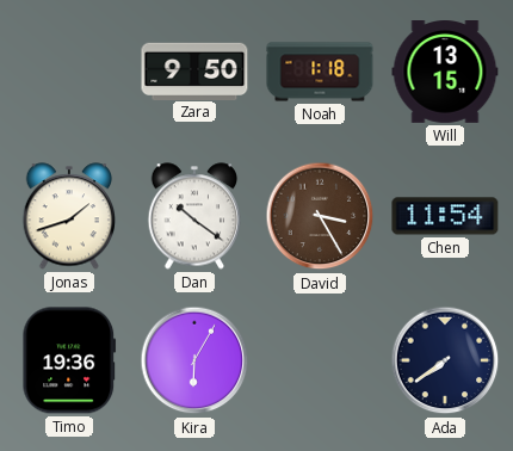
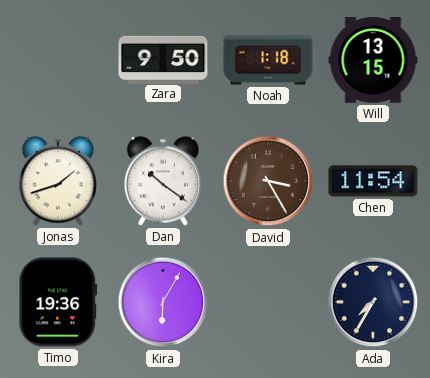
Ada: 7:39 -> 7:35 (373, 302)
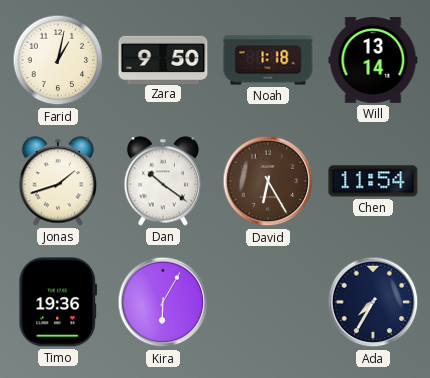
Farid: none -> 1:02 (58, 60)
Will: 13:15 -> 13:14 (373, 61)
David: 3:25 -> 6:25 (268, 181)
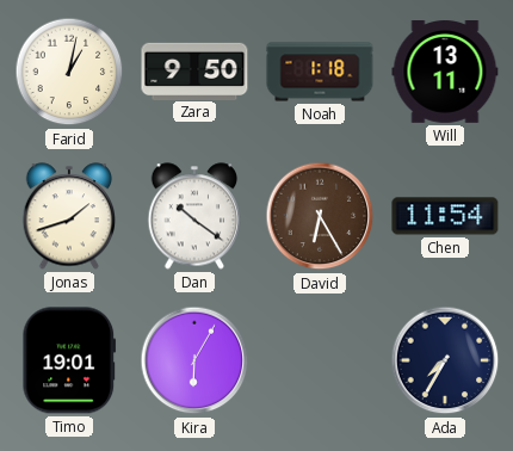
Will: 13:14 -> 13:11 (445, 73)
Timo: 19:36 -> 19:01 (69, 360)
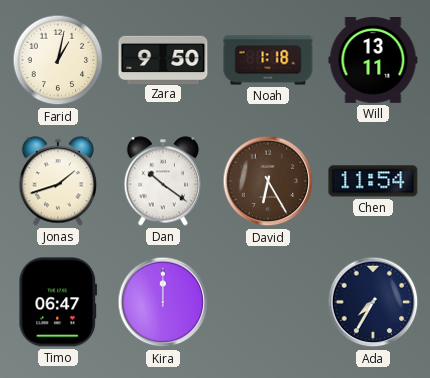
Timo: 19:01 -> 06:47 (58, 302)
Kira: 6:05 -> 12:00 (163, 302)
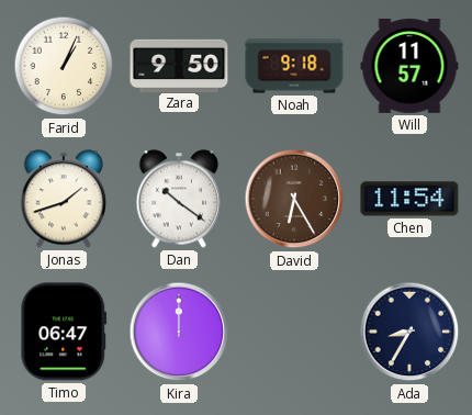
Farid: 1:02 -> 1:04 (64, 66)
Noah: 1:18 -> 9:18 (294, 66)
Will: 13:11 -> 11:57 (409, 67)
Ada: 7:35 -> 8:35 (409, 332)
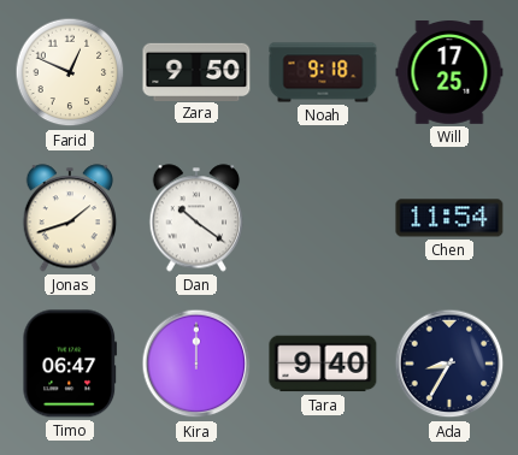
Farid: 1:04 -> 12:49 (70, 72)
Will: 11:57 -> 17:25 (449, 73)
David: 6:25 -> none (294, 199)
Tara: none -> 9:40 (323, 364)
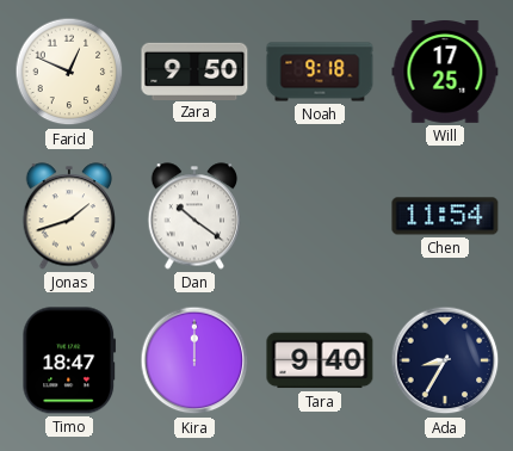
Timo: 06:47 -> 18:47 (69, 360)
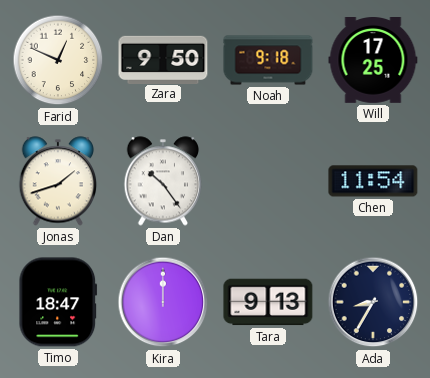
Dan: 10:21 -> 10:24 (163, 181)
Tara: 9:40 -> 9:13 (268, 302)
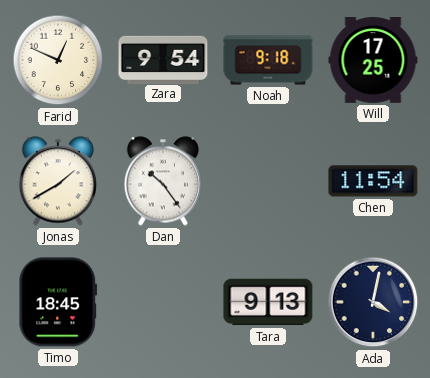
Zara: 9:50 -> 9:54 (163, 59)
Jonas: 1:42 -> 1:40 (58, 181)
Timo: 18:47 -> 18:45 (58, 302)
Kira: 12:00 -> none (163, 302)
Ada: 8:35 -> 4:02 (373, 302)
